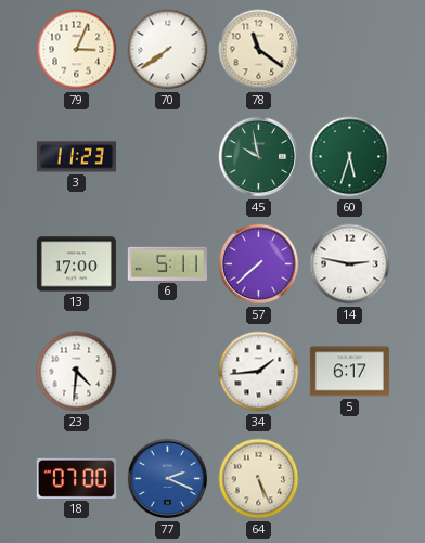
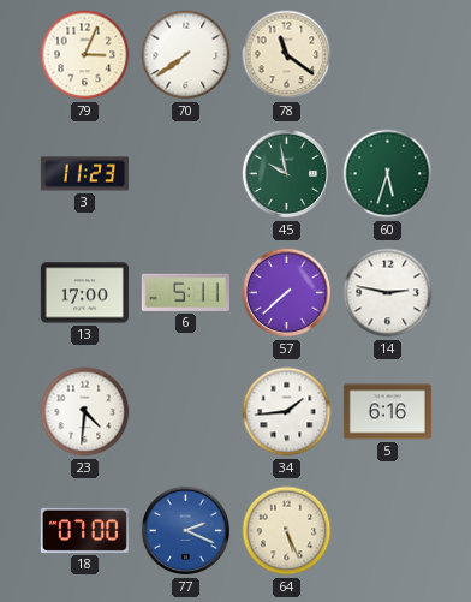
5: 6:17 -> 6:16 (387, 412)
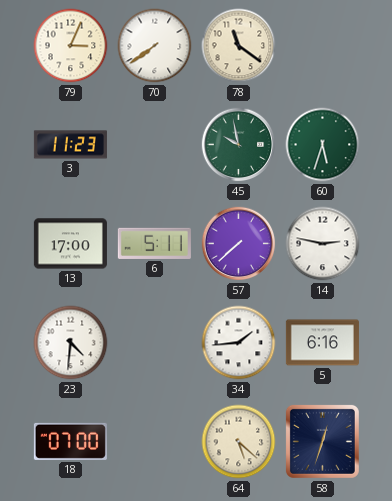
77: 2:19 -> none (186, 531)
64: 5:26 -> 5:22 (239, 442)
58: none -> 12:33 (322, 441)
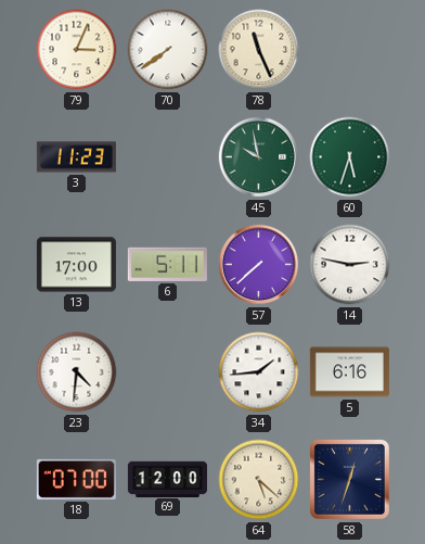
78: 11:21 -> 11:26 (259, 50)
69: none -> 12:00 (167, 479)
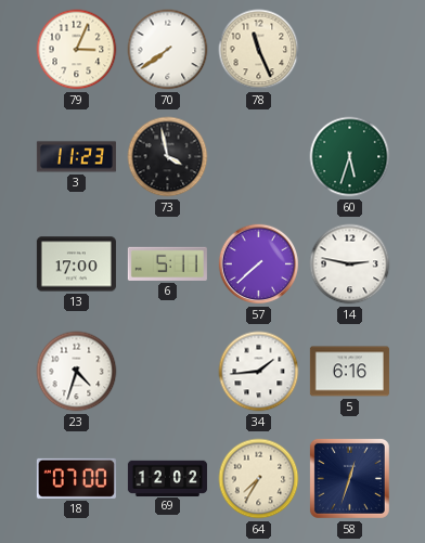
73: none -> 3:58 (168, 157)
45: 9:58 -> none (259, 157)
23: 4:31 -> 4:33 (77, 372)
69: 12:00 -> 12:02 (167, 478)
64: 5:22 -> 7:35 (259, 479)
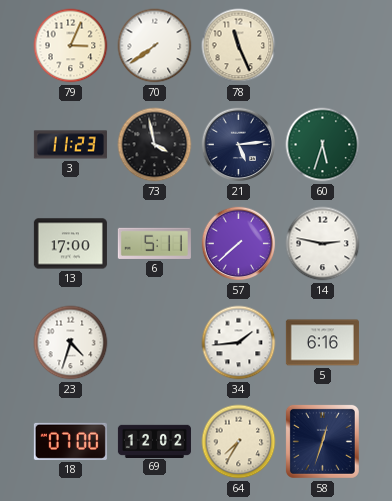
21: none -> 5:14 (239, 145)
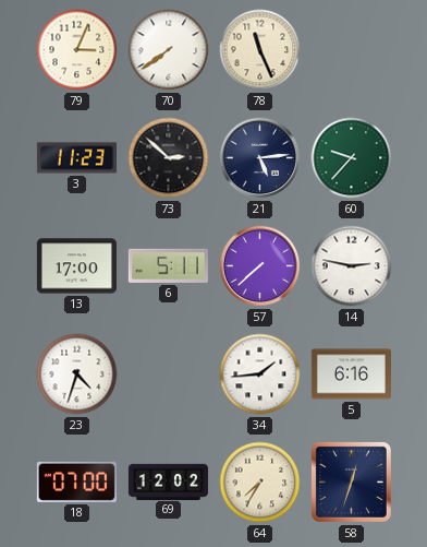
73: 3:58 -> 2:52 (169, 158)
60: 5:33 -> 9:37 (352, 158)
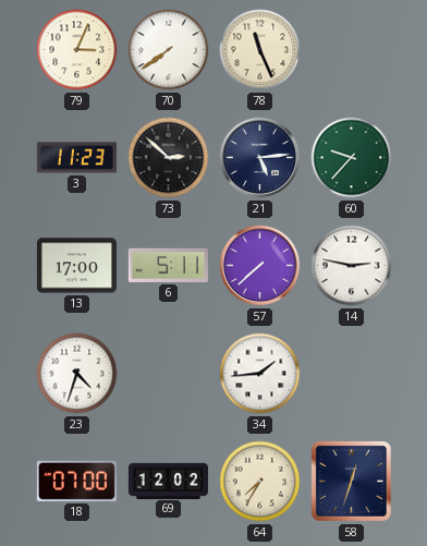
5: 6:16 -> none (351, 374)
